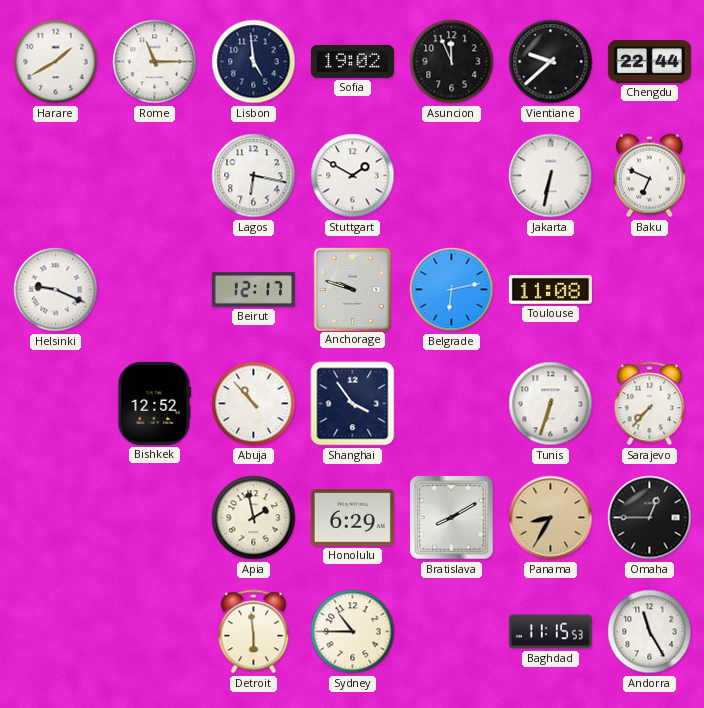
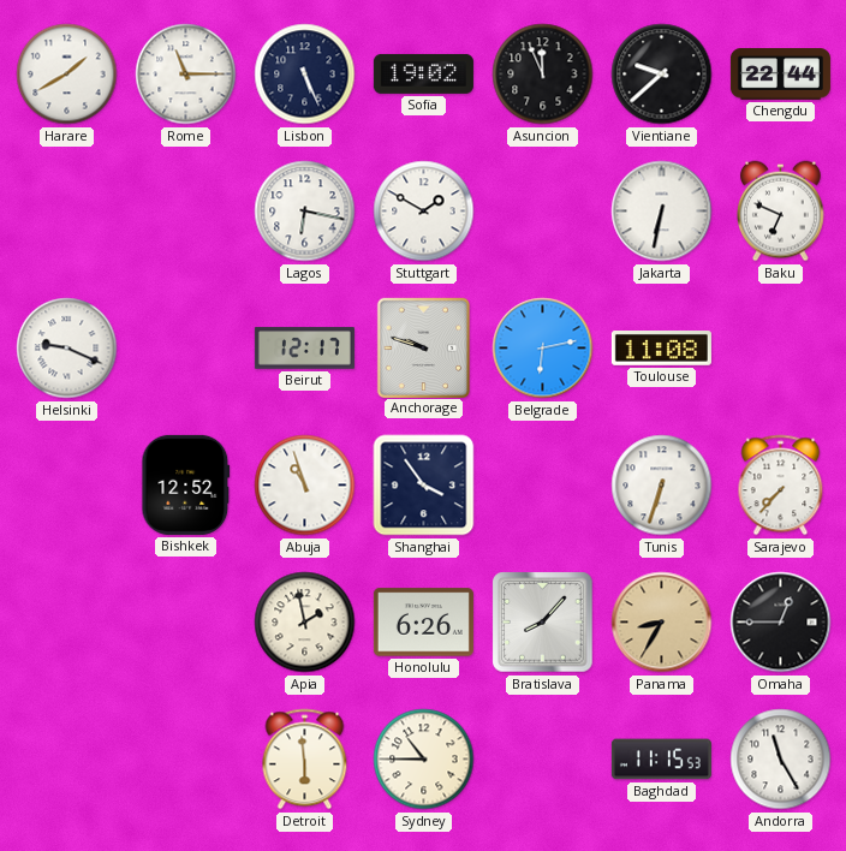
Lisbon: 4:59 -> 5:26 (305, 75)
Abuja: 10:53 -> 10:57 (305, 486)
Honolulu: 6:29 -> 6:26 (423, 623)
Bratislava: 8:10 -> 8:07 (543, 623)
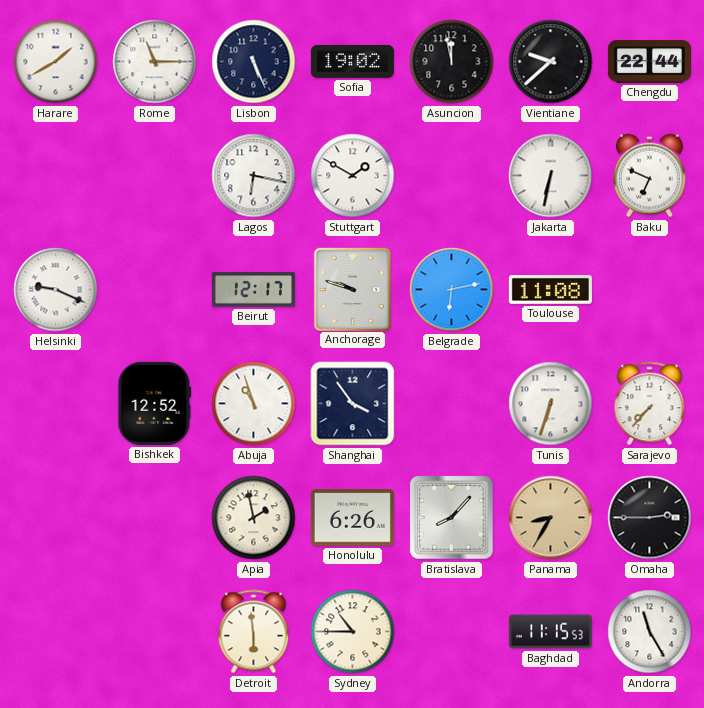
Asuncion: 11:56 -> 11:58 (452, 62)
Omaha: 12:45 -> 2:45 (650, 518)
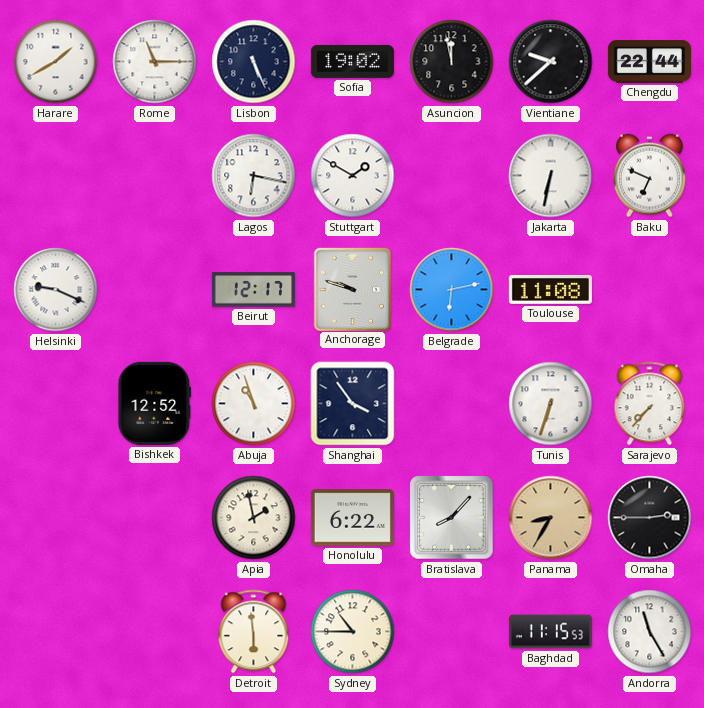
Honolulu: 6:26 -> 6:22 (352, 518)
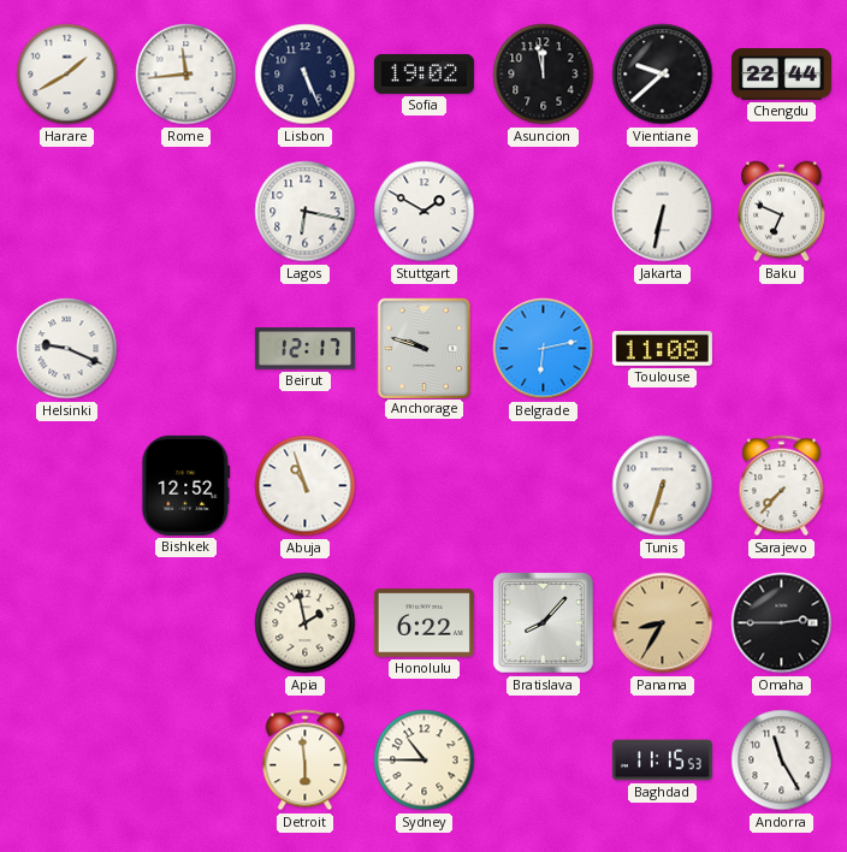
Rome: 11:15 -> 11:44 (186, 75)
Shanghai: 3:54 -> none (353, 404)
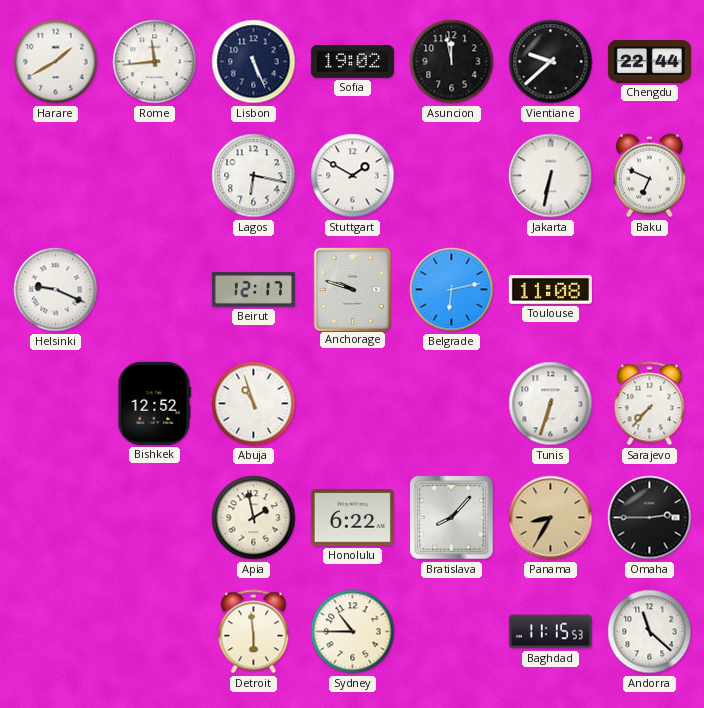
Andorra: 11:25 -> 11:22 (650, 632)
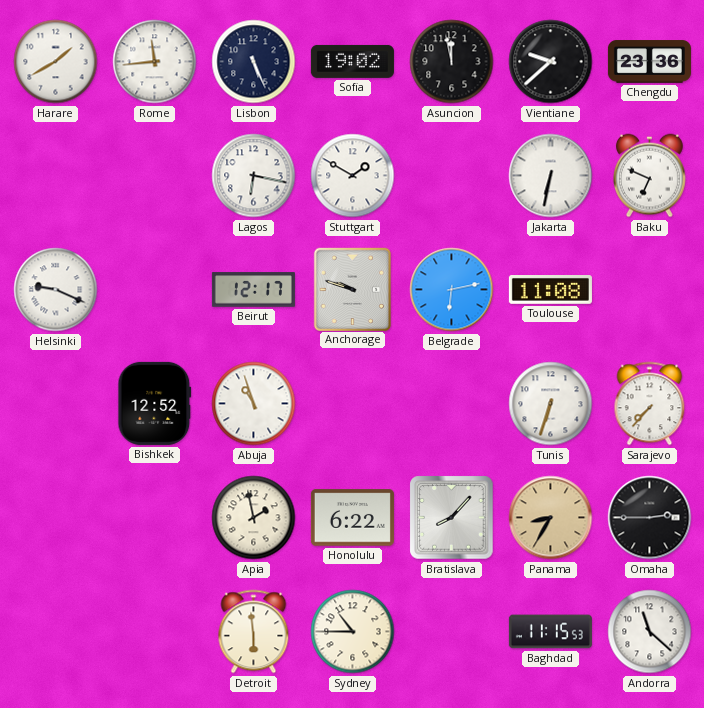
Chengdu: 22:44 -> 23:36 (649, 62)
